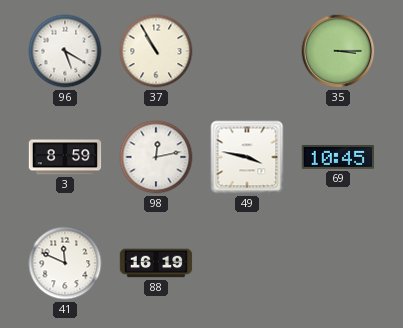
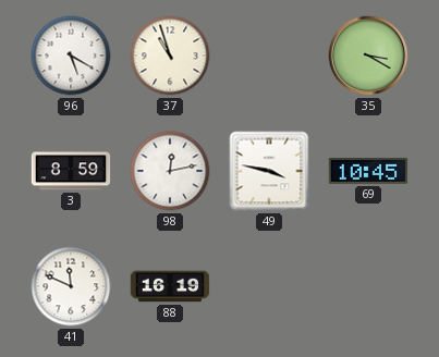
37: 10:55 -> 10:57 (170, 56)
35: 3:15 -> 3:20 (368, 56)
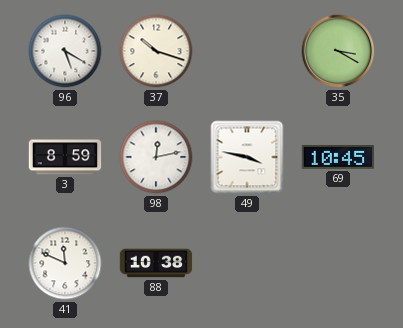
37: 10:57 -> 10:18 (156, 51)
88: 16:19 -> 10:38 (156, 263)
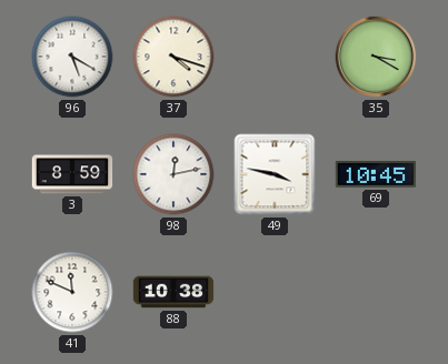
37: 10:18 -> 4:18 (173, 57)
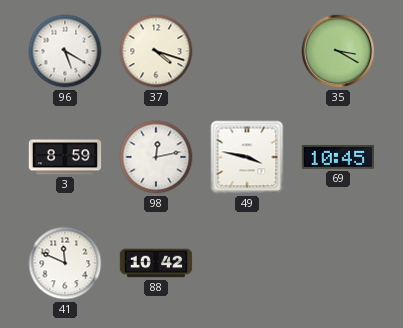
88: 10:38 -> 10:42 (156, 263)
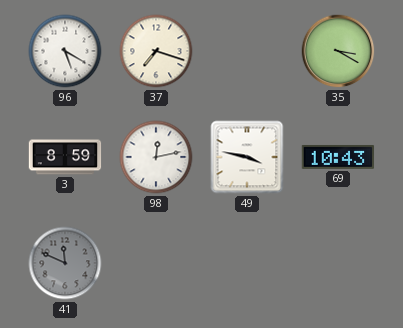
37: 4:18 -> 7:18 (156, 51)
69: 10:45 -> 10:43 (338, 157)
41 dial: white -> grey (65, 263)
88: 10:42 -> none (156, 263)
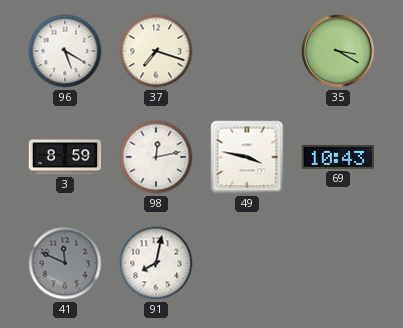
91: none -> 8:02 (156, 263)
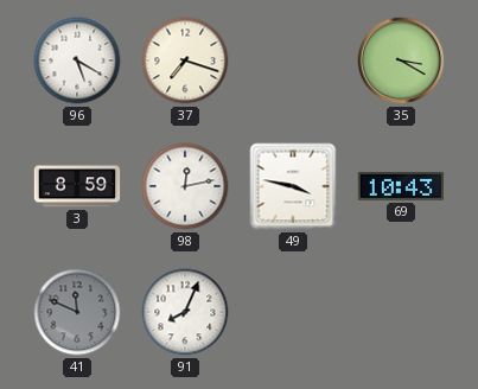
91: 8:02 -> 8:04 (185, 312)
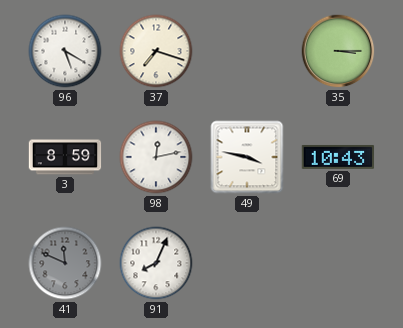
35: 3:20 -> 3:15 (338, 51)
